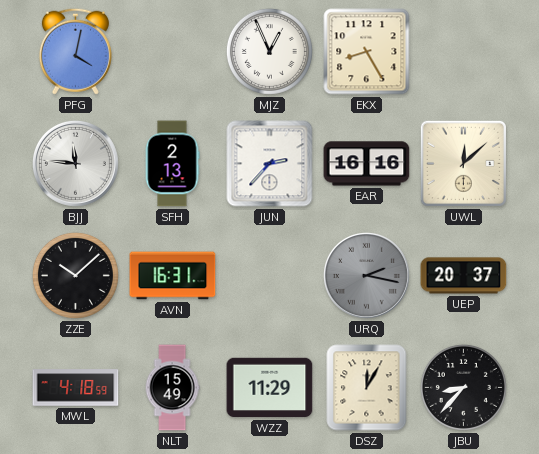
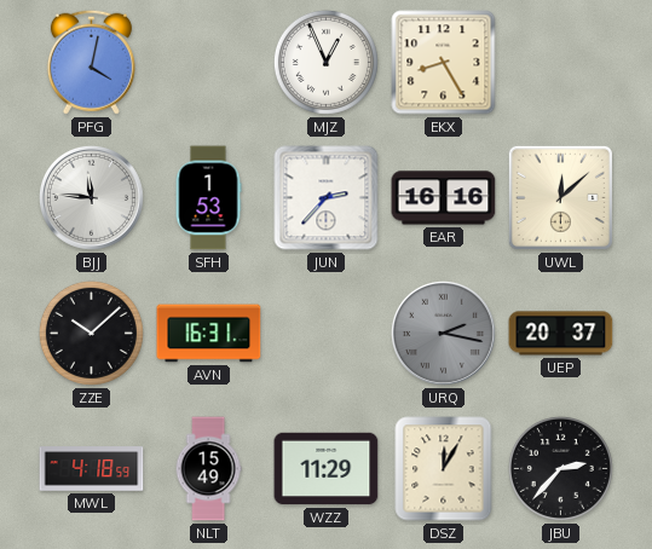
SFH: 2:13 -> 1:53 (208, 198)
JBU: 8:37 -> 2:37 (560, 468)
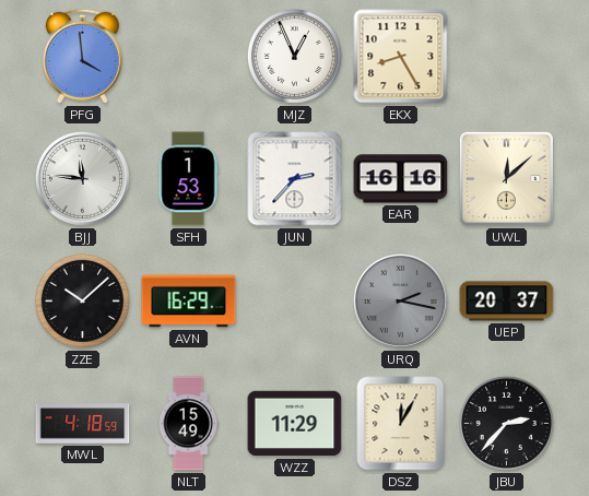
PFG: 4:02 -> 3:59 (82, 56)
AVN: 16:31 -> 16:29 (189, 302)
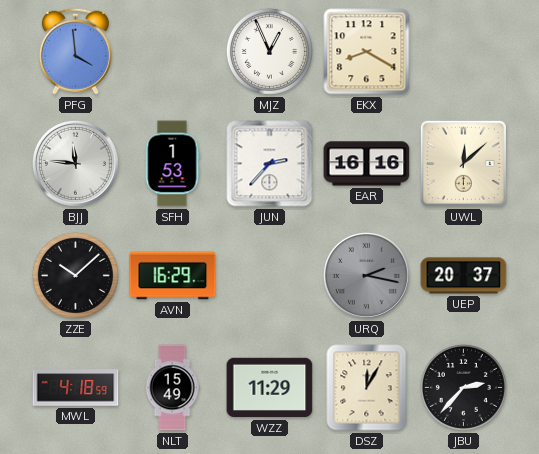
EKX: 8:25 -> 8:20 (367, 52)
